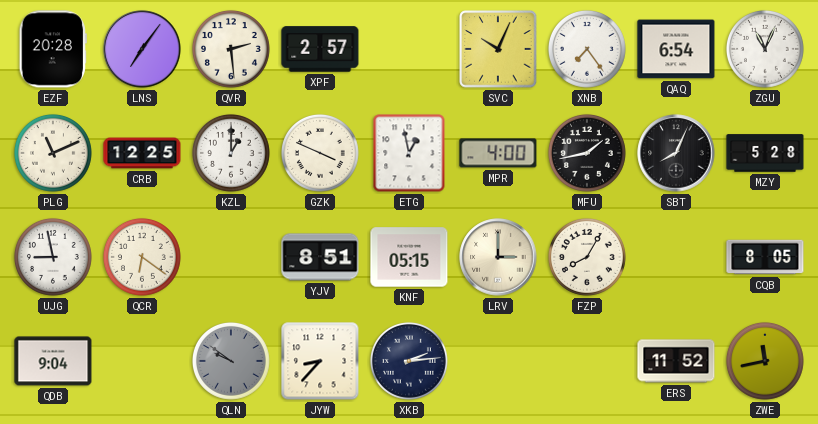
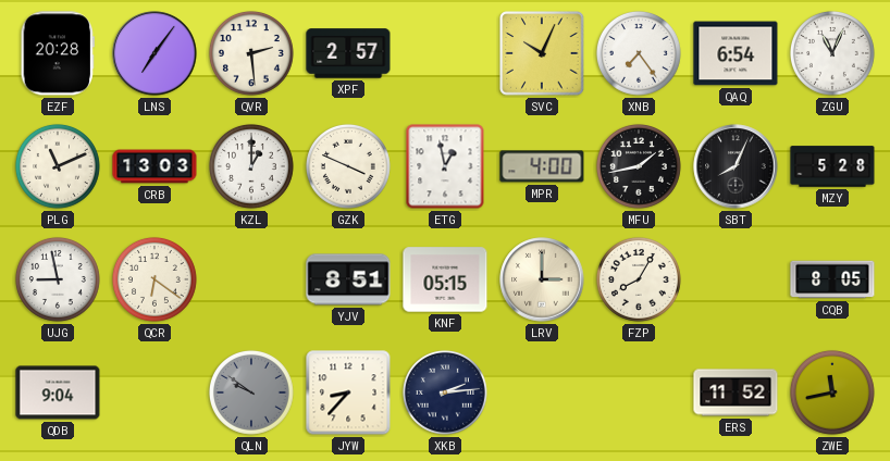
CRB: 12:25 -> 13:03 (154, 166)
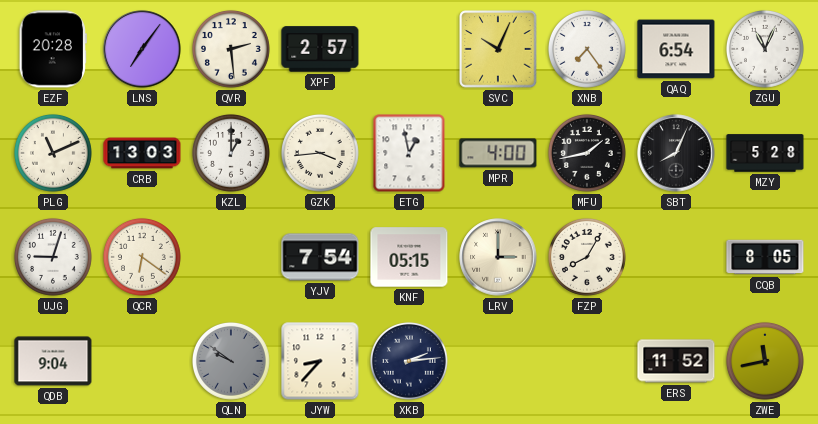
GZK: 3:49 -> 3:44 (320, 153)
UJG: 8:58 -> 9:03 (53, 257)
YJV: 8:51 -> 7:54 (320, 257)
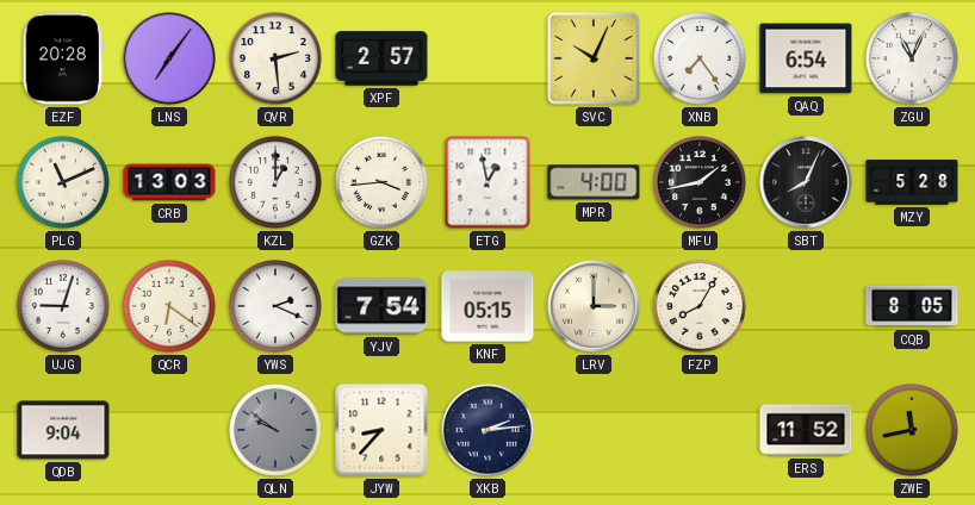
YWS: none -> 2:19 (275, 306)
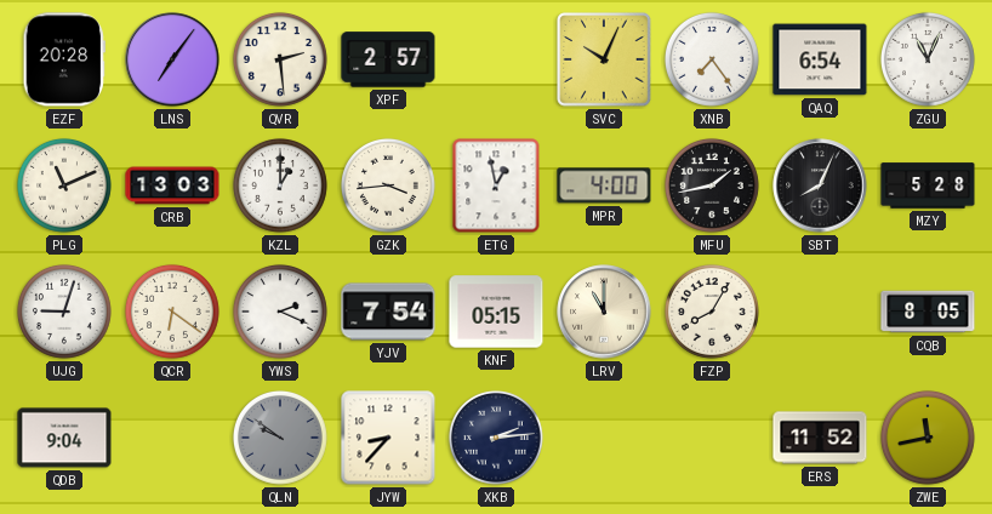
LRV: 3:00 -> 11:00 (604, 312)
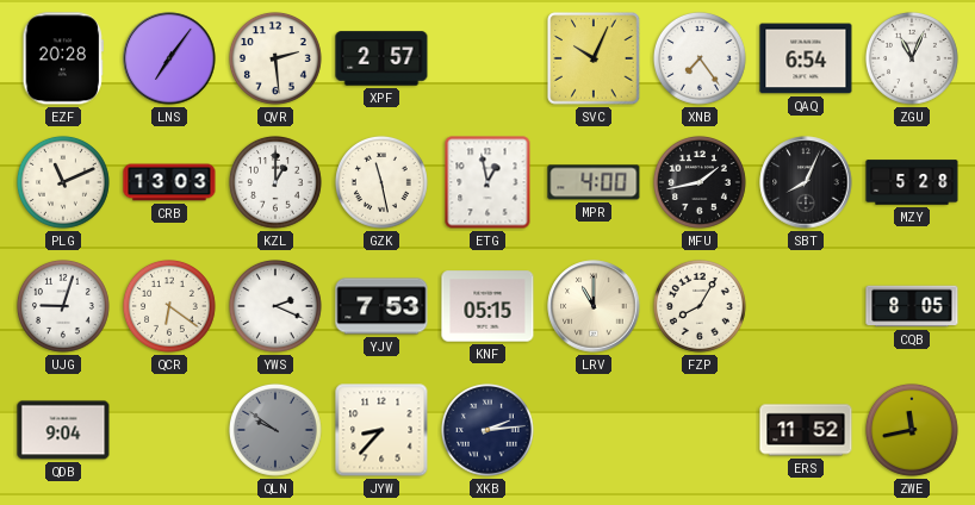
GZK: 3:44 -> 11:28 (381, 182)
YJV: 7:54 -> 7:53 (381, 306)
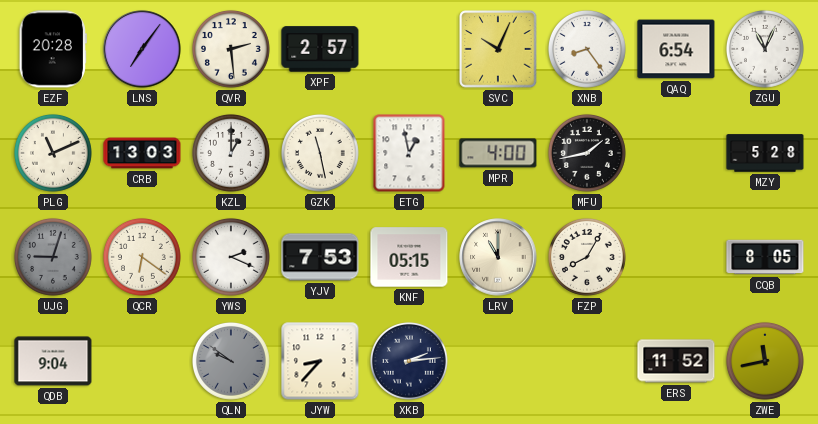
XNB: 7:24 -> 8:24 (587, 49)
SBT: 8:04 -> none (806, 182)
UJG dial: white -> grey (53, 257)
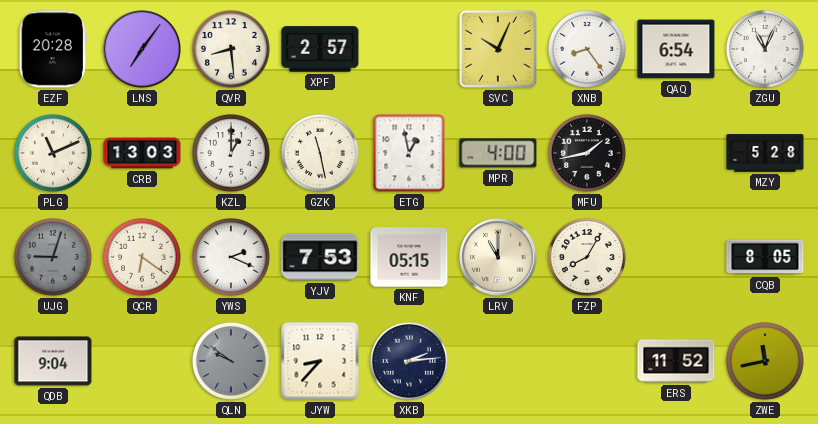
QVR: 2:29 -> 8:29 (231, 49)
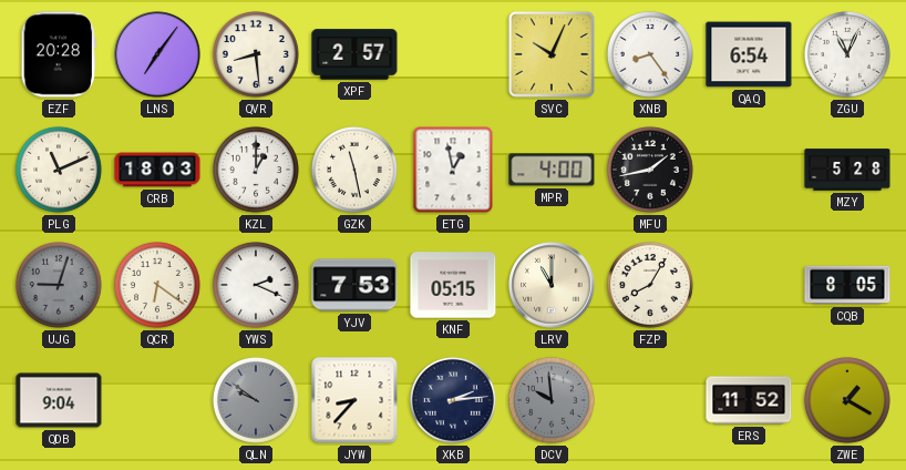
CRB: 13:03 -> 18:03 (157, 170)
DCV: none -> 9:59 (552, 400)
ZWE: 11:43 -> 1:20 (847, 400)
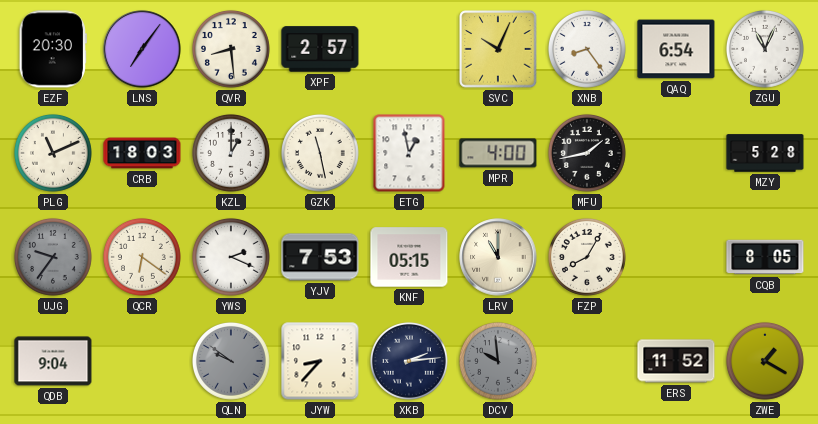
EZF: 20:28 -> 20:30 (53, 49)
UJG: 9:03 -> 9:36 (53, 257)
